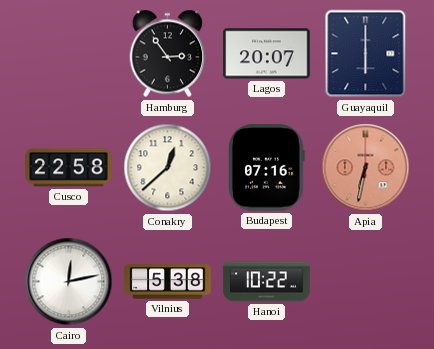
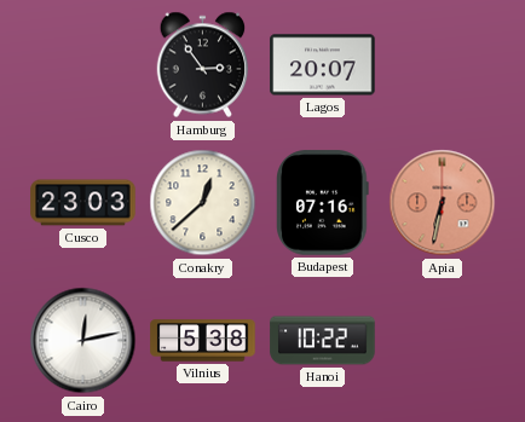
Guayaquil: 6:00 -> none (366, 54)
Cusco: 22:58 -> 23:03 (83, 203)
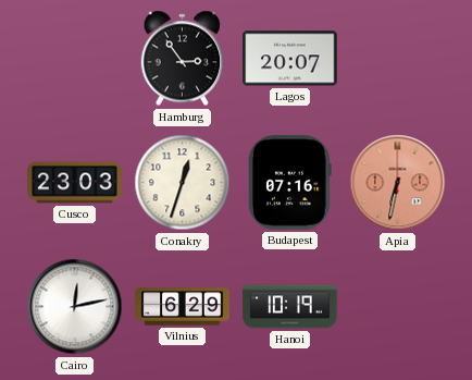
Conakry: 12:38 -> 12:33 (183, 183)
Vilnius: 5:38 -> 6:29 (183, 307)
Hanoi: 10:22 -> 10:19 (290, 307)
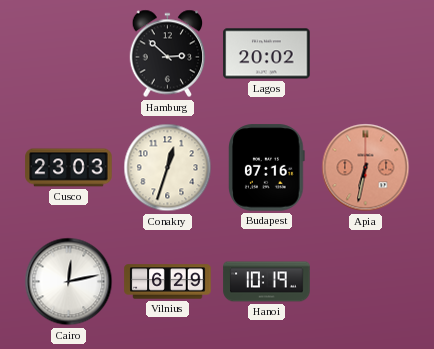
Hamburg: 2:54 -> 2:52 (168, 54)
Lagos: 20:07 -> 20:02 (267, 54)
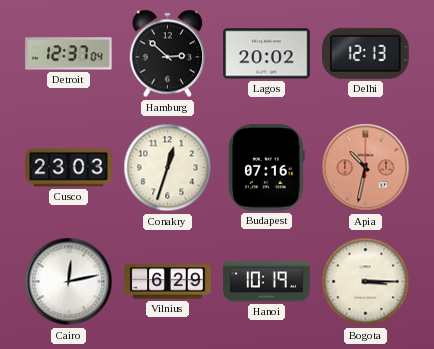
Detroit: none -> 12:37 (69, 54)
Delhi: none -> 12:13 (366, 53)
Apia: 6:32 -> 10:32 (366, 168)
Bogota: none -> 3:15 (366, 282)
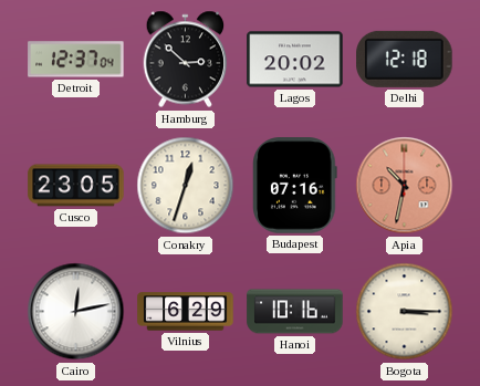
Delhi: 12:13 -> 12:18 (405, 59)
Cusco: 23:03 -> 23:05 (76, 186)
Hanoi: 10:19 -> 10:16 (295, 312)
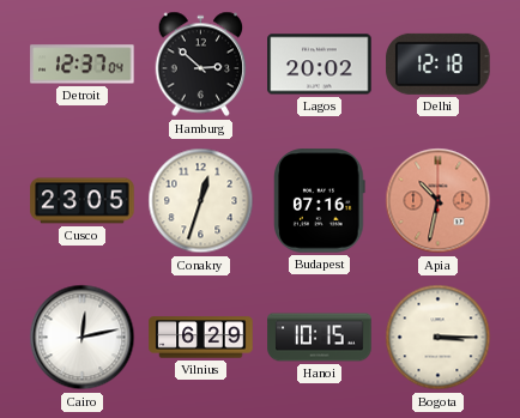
Hanoi: 10:16 -> 10:15 (320, 338)
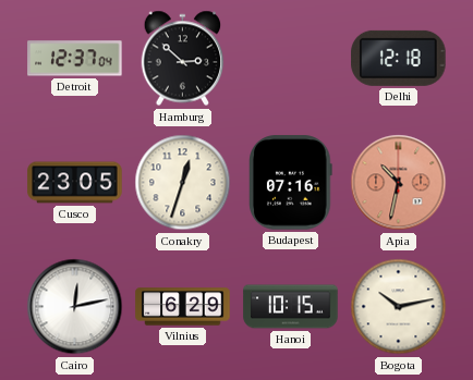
Lagos: 20:02 -> none (320, 65)
Bogota: 3:15 -> 10:13 (399, 307)
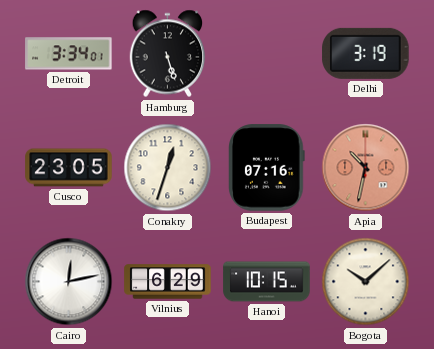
Detroit: 12:37 -> 3:34 (69, 54)
Hamburg: 2:52 -> 5:27 (168, 54)
Delhi: 12:18 -> 3:19 (366, 53)
Bogota: 10:13 -> 10:08 (366, 282)
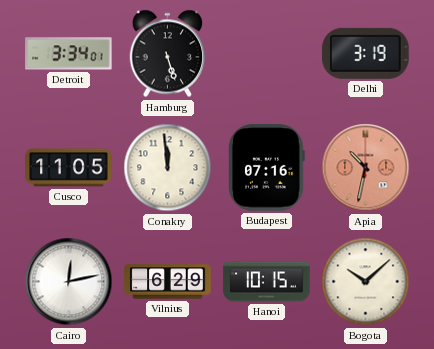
Cusco: 23:05 -> 11:05 (69, 168)
Conakry: 12:33 -> 11:59 (168, 168)
